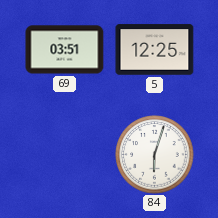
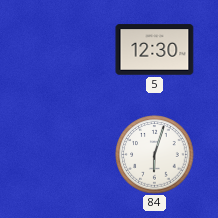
69: 03:51 -> none (65, 50)
5: 12:25 -> 12:30 (155, 50)
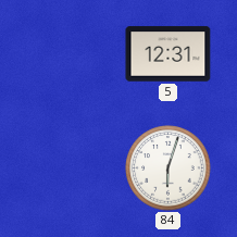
5: 12:30 -> 12:31 (169, 54)
